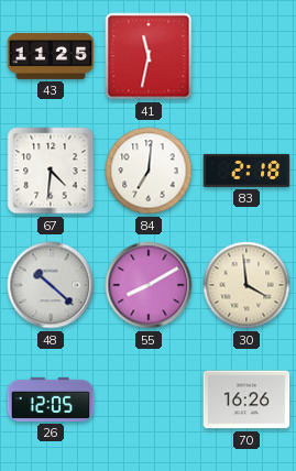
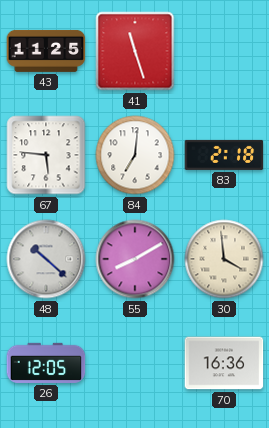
41: 11:32 -> 11:27 (135, 51)
67: 4:31 -> 5:46 (46, 155)
70: 16:26 -> 16:36 (224, 363)
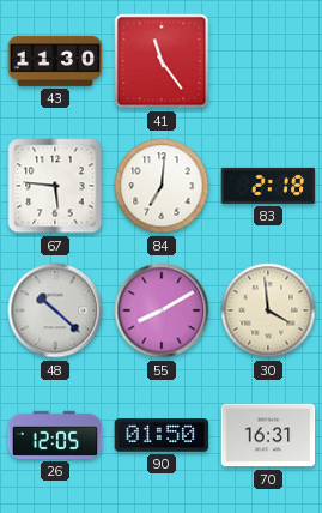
43: 11:25 -> 11:30 (55, 61)
41: 11:27 -> 11:24 (162, 61)
90: none -> 01:50 (162, 435)
70: 16:36 -> 16:31 (268, 435)
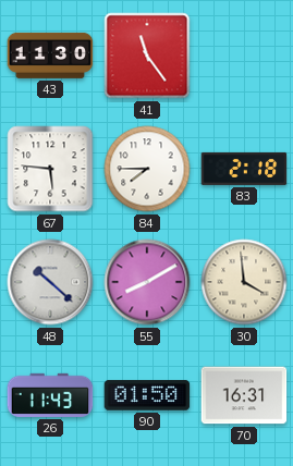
84: 7:01 -> 7:45 (147, 169)
26: 12:05 -> 11:43 (50, 395)
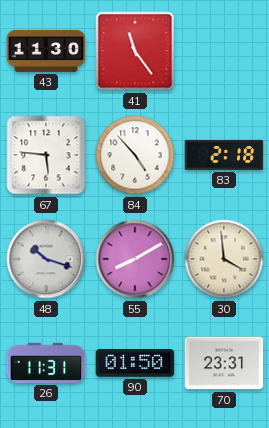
84: 7:45 -> 4:53 (135, 155)
48: 10:22 -> 10:18 (46, 259)
26: 11:43 -> 11:31 (46, 363)
70: 16:31 -> 23:31 (224, 363)
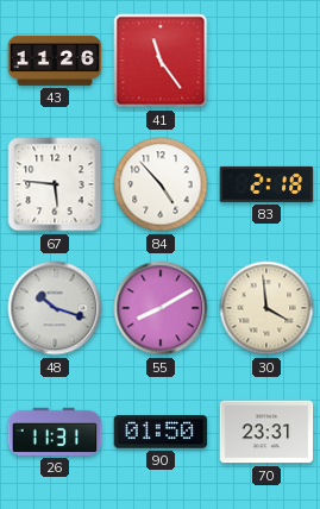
43: 11:30 -> 11:26 (55, 61)
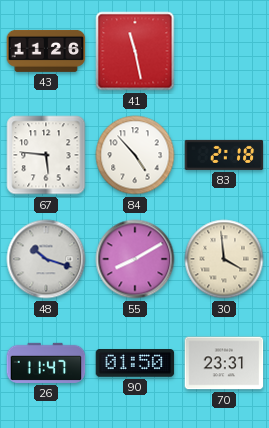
41: 11:24 -> 11:28 (135, 51)
26: 11:31 -> 11:47 (46, 363)
